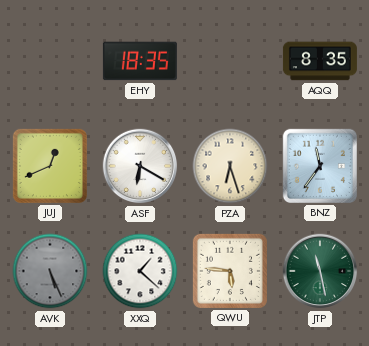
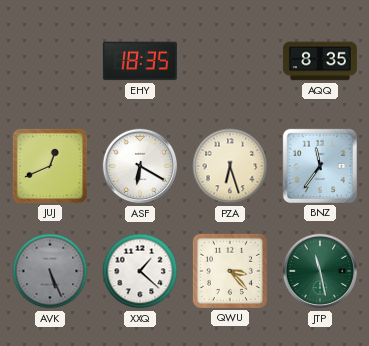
QWU: 5:46 -> 3:23 (230, 271)
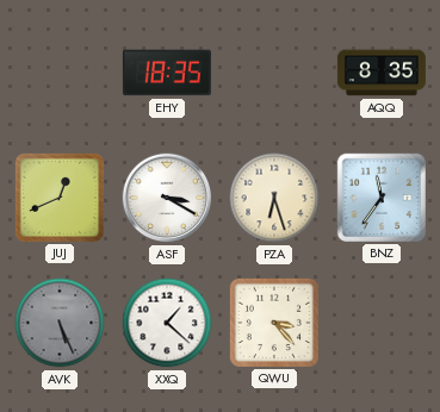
ASF: 6:20 -> 3:20 (167, 198)
JTP: 11:28 -> none (320, 271)
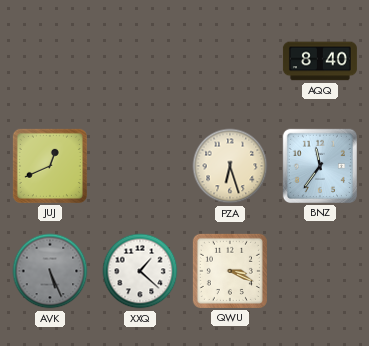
EHY: 18:35 -> none (167, 73)
AQQ: 8:35 -> 8:40 (320, 61)
ASF: 3:20 -> none (167, 198)
QWU: 3:23 -> 3:19 (230, 271)
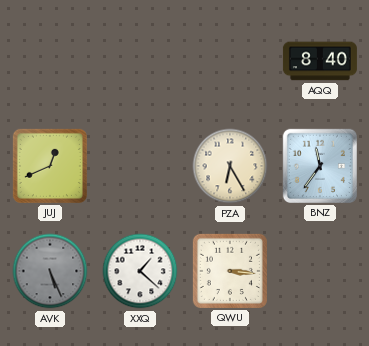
PZA: 6:27 -> 6:25 (230, 166)
QWU: 3:19 -> 3:16 (230, 271)
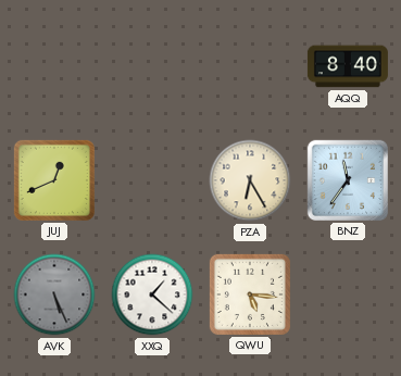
QWU: 3:16 -> 5:16 (250, 294)
